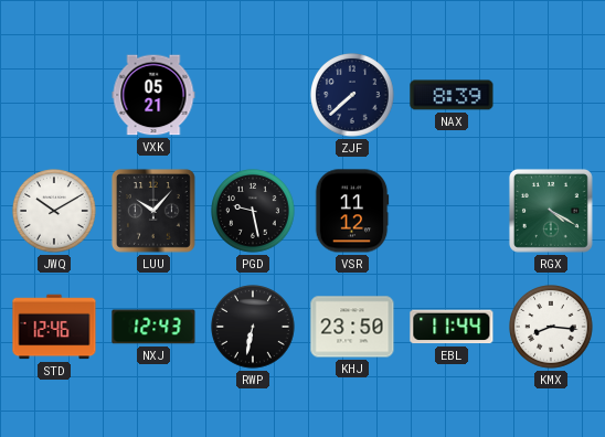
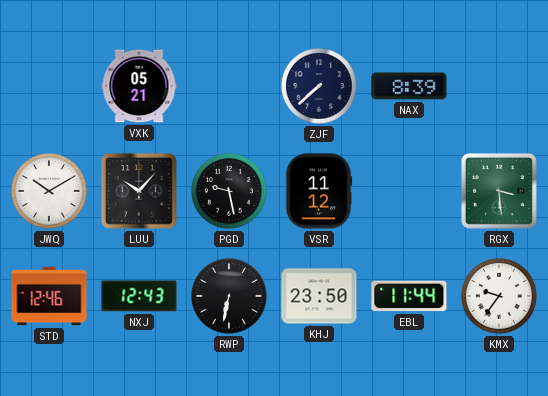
RGX: 4:20 -> 3:29 (499, 191)
KMX: 8:16 -> 9:36 (500, 297)
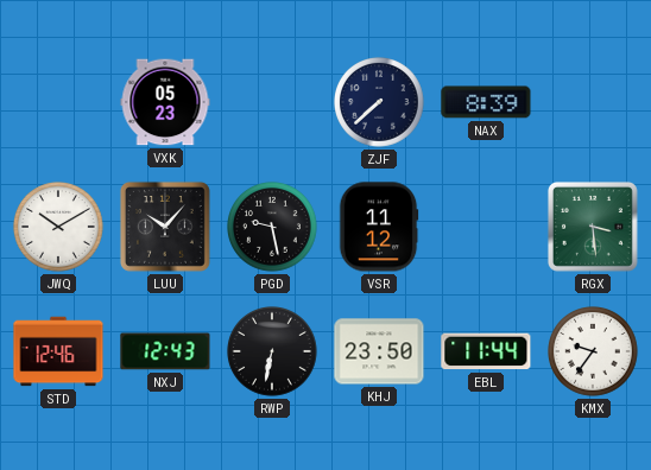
VXK: 05:21 -> 05:23 (165, 102)
